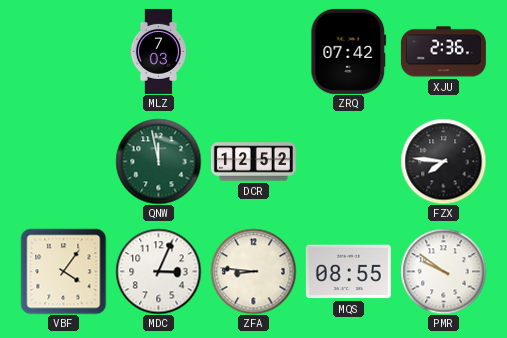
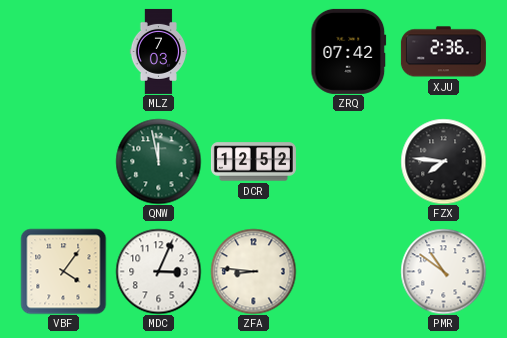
MQS: 08:55 -> none (348, 272)
PMR: 9:51 -> 10:51 (443, 271)
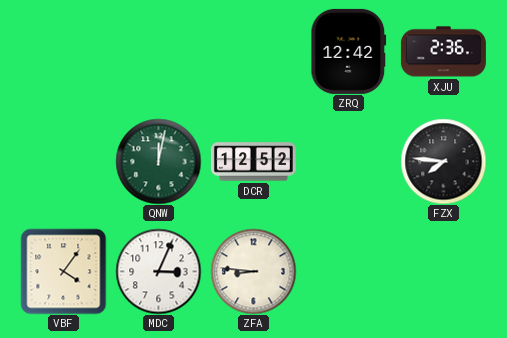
MLZ: 7:03 -> none (158, 51)
ZRQ: 07:42 -> 12:42 (349, 51)
QNW: 11:58 -> 12:02 (158, 161)
PMR: 10:51 -> none (443, 271)
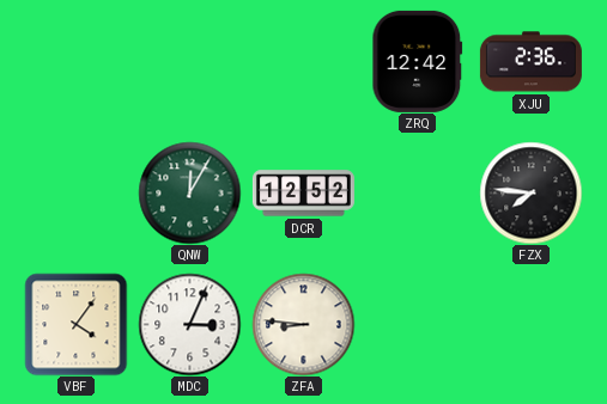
QNW: 12:02 -> 12:05 (189, 192)
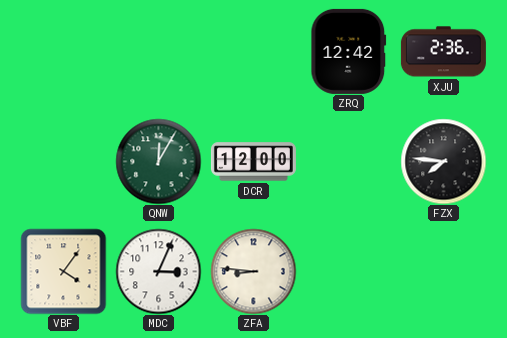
DCR: 12:52 -> 12:00 (253, 162)
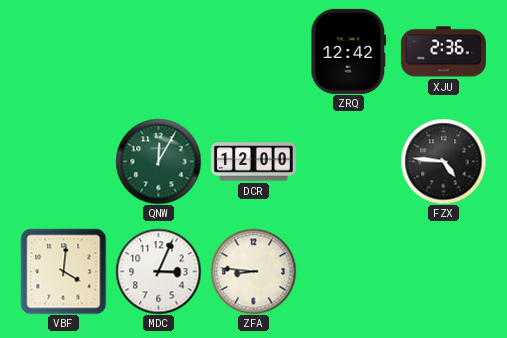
FZX: 7:46 -> 4:46 (443, 161)
VBF: 4:06 -> 4:01 (63, 271)
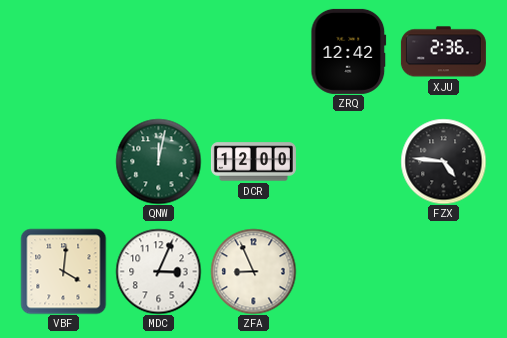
QNW: 12:05 -> 12:02 (158, 161)
ZFA: 8:46 -> 8:56 (253, 271)
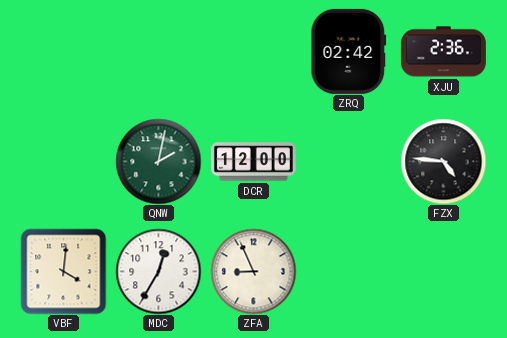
ZRQ: 12:42 -> 02:42 (349, 51)
QNW: 12:02 -> 2:02 (158, 161)
MDC: 3:04 -> 12:35 (158, 271)
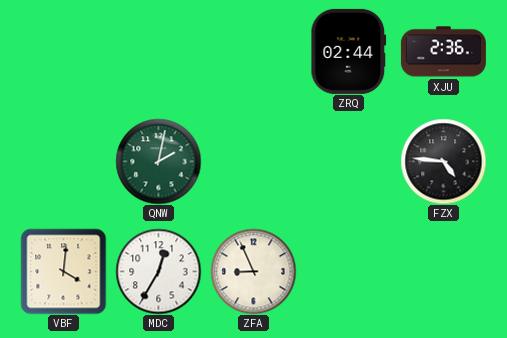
ZRQ: 02:42 -> 02:44 (349, 51)
DCR: 12:00 -> none (253, 162)
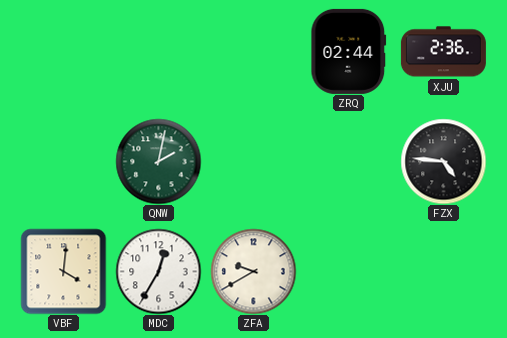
ZFA: 8:56 -> 9:40 (253, 271)
